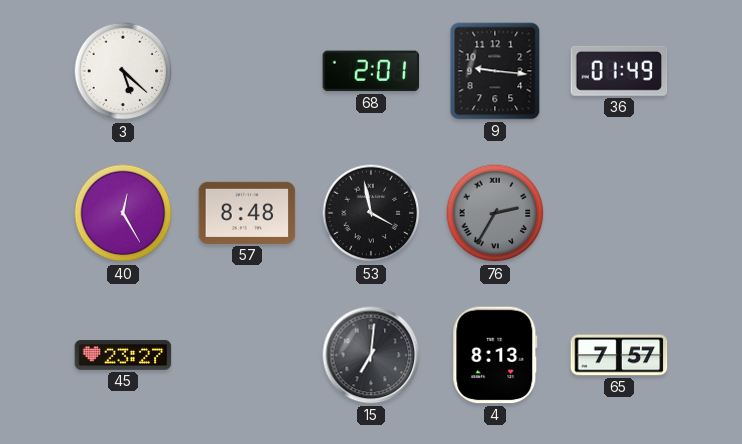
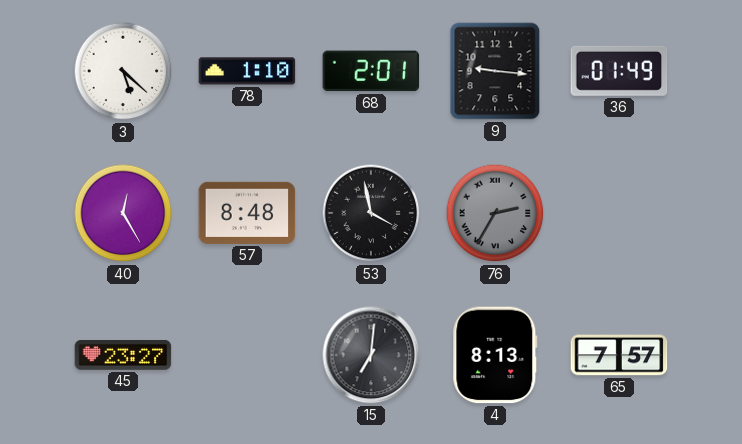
78: none -> 1:10 (247, 71)
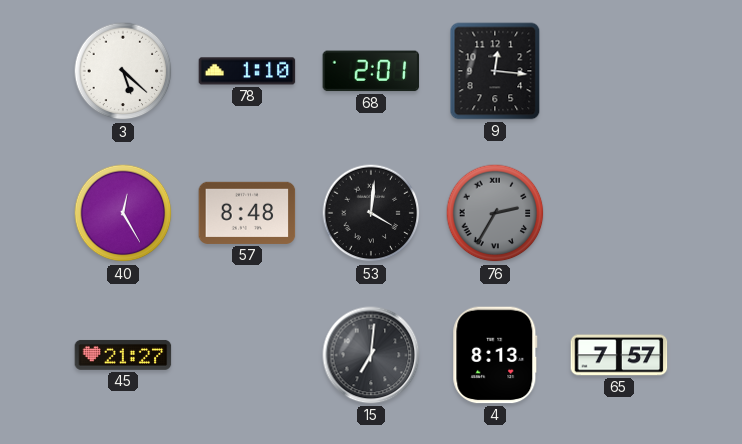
9: 9:16 -> 12:16 (495, 71)
36: 01:49 -> none (619, 71)
53: 3:58 -> 4:01 (371, 213)
45: 23:27 -> 21:27 (123, 355)
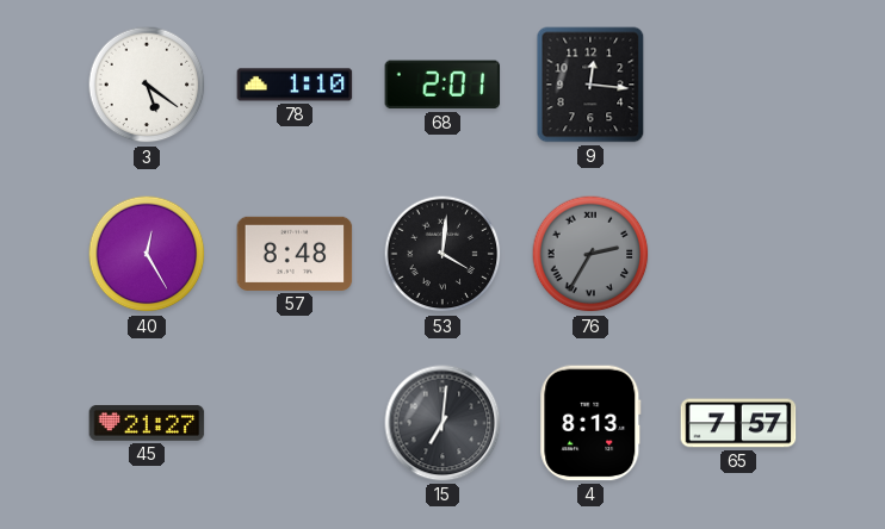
3: 5:22 -> 5:21 (147, 85)
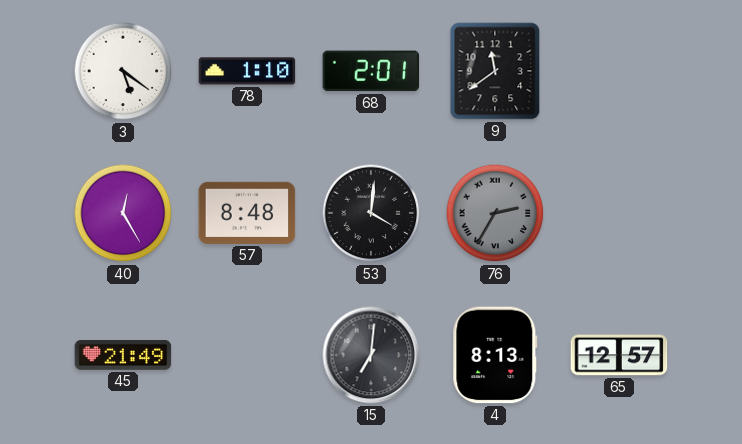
9: 12:16 -> 11:39 (495, 71)
45: 21:27 -> 21:49 (123, 355)
65: 7:57 -> 12:57 (619, 355)
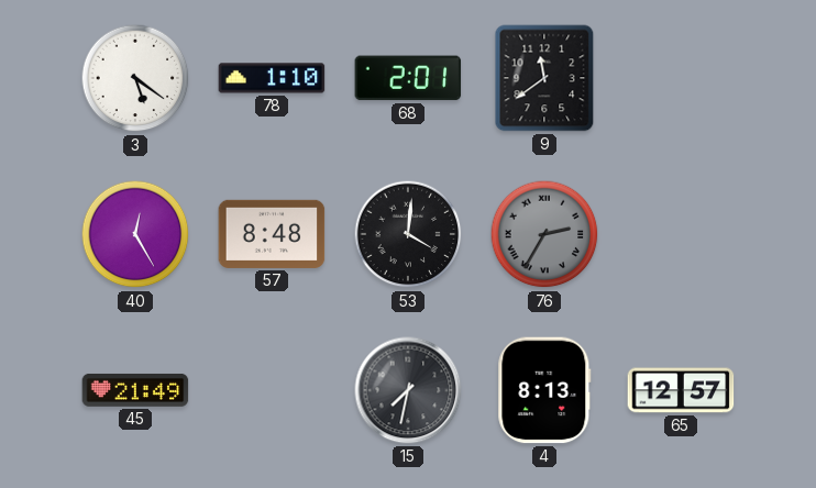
15: 7:01 -> 7:32 (408, 390)
